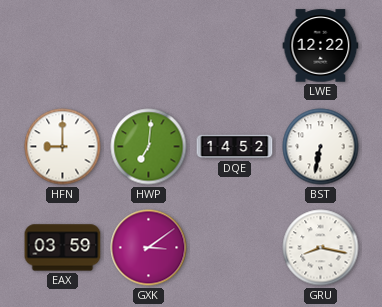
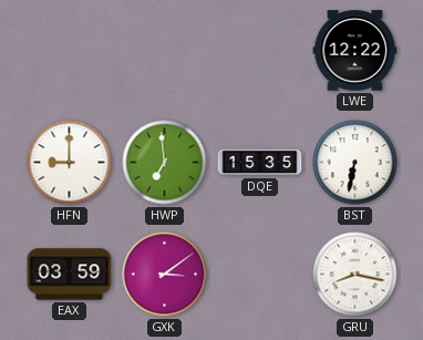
HWP: 7:01 -> 6:59 (165, 163)
DQE: 14:52 -> 15:35 (260, 163)
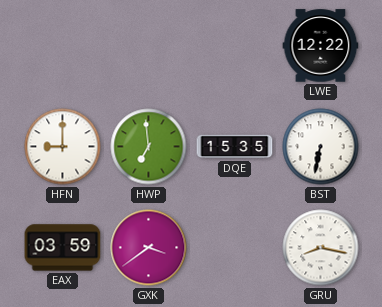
GXK: 3:09 -> 3:39 (149, 248)
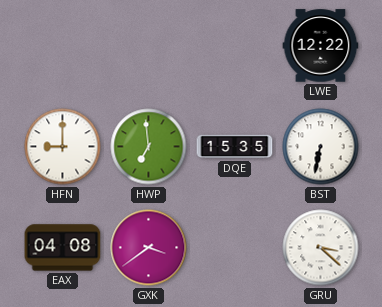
EAX: 03:59 -> 04:08 (63, 248)
GRU: 8:17 -> 3:22 (321, 248)
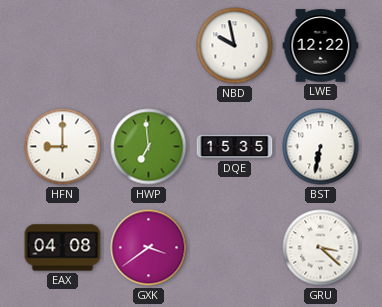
NBD: none -> 9:58 (235, 46)
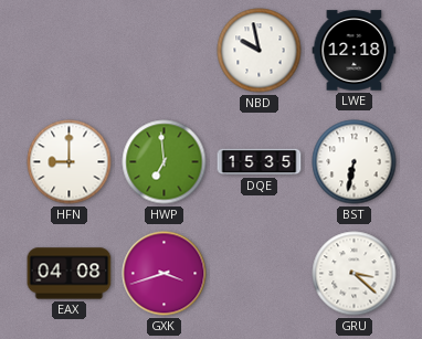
LWE: 12:22 -> 12:18 (355, 51)
GXK: 3:39 -> 3:42 (165, 274)
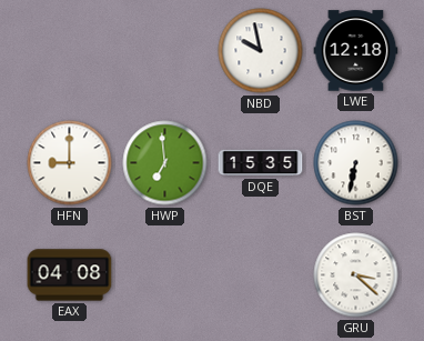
GXK: 3:42 -> none (165, 274)
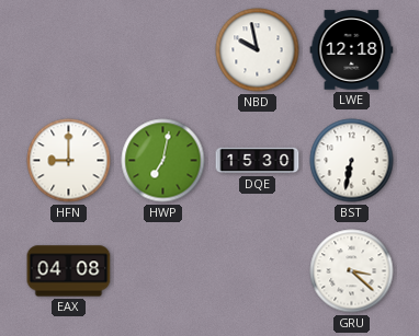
HWP: 6:59 -> 7:02 (163, 161)
DQE: 15:35 -> 15:30 (258, 161)
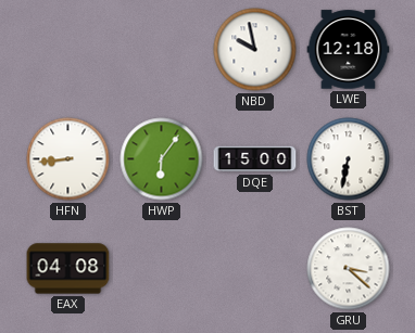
HFN: 9:00 -> 8:44 (68, 159)
HWP: 7:02 -> 6:06 (162, 159)
DQE: 15:30 -> 15:00 (255, 159)
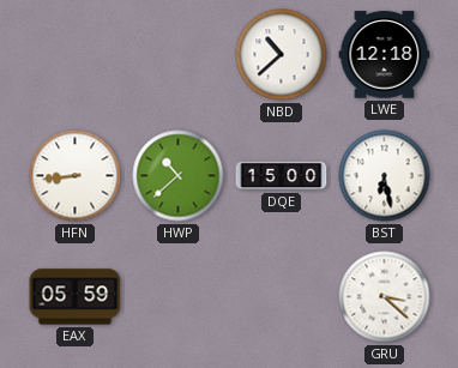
NBD: 9:58 -> 10:38 (282, 55)
HWP: 6:06 -> 10:38 (179, 176)
BST: 6:32 -> 6:28 (385, 176)
EAX: 04:08 -> 05:59 (76, 297)
